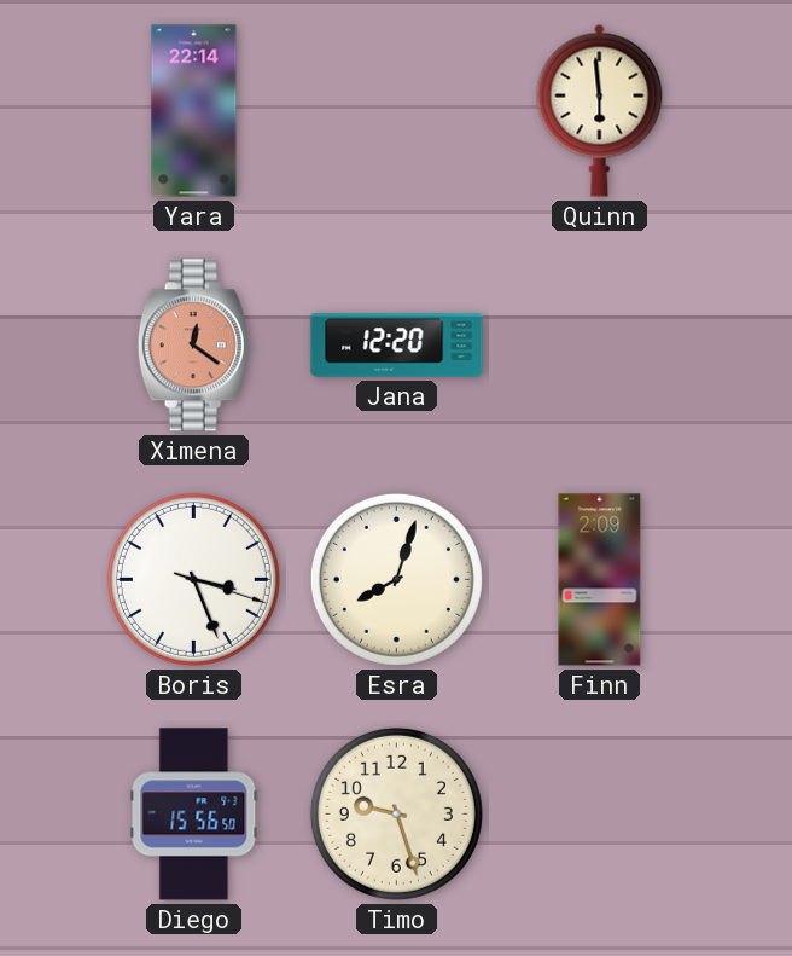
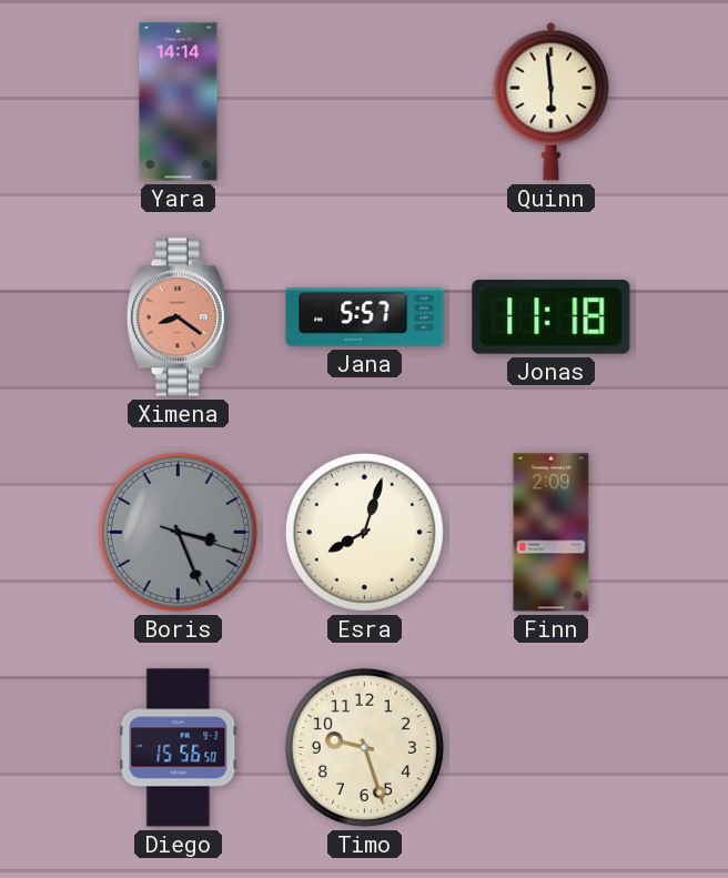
Yara: 22:14 -> 14:14 (179, 102)
Ximena: 12:21 -> 8:21 (178, 317)
Jana: 12:20 -> 5:57 (365, 317)
Jonas: none -> 11:18 (552, 317)
Boris dial: white -> grey (178, 532)
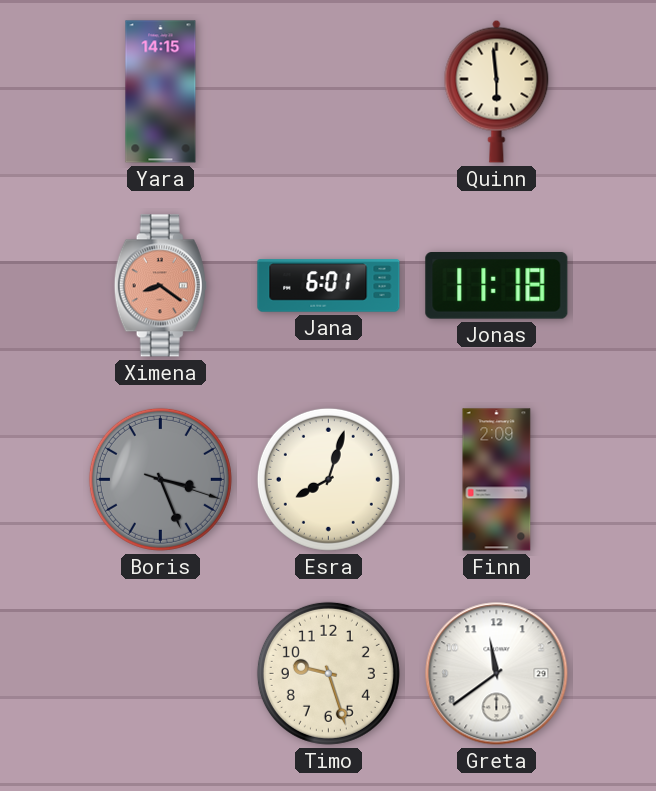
Yara: 14:14 -> 14:15 (161, 92)
Jana: 5:57 -> 6:01 (329, 286)
Diego: 15:56 -> none (179, 748)
Greta: none -> 11:39 (497, 674)
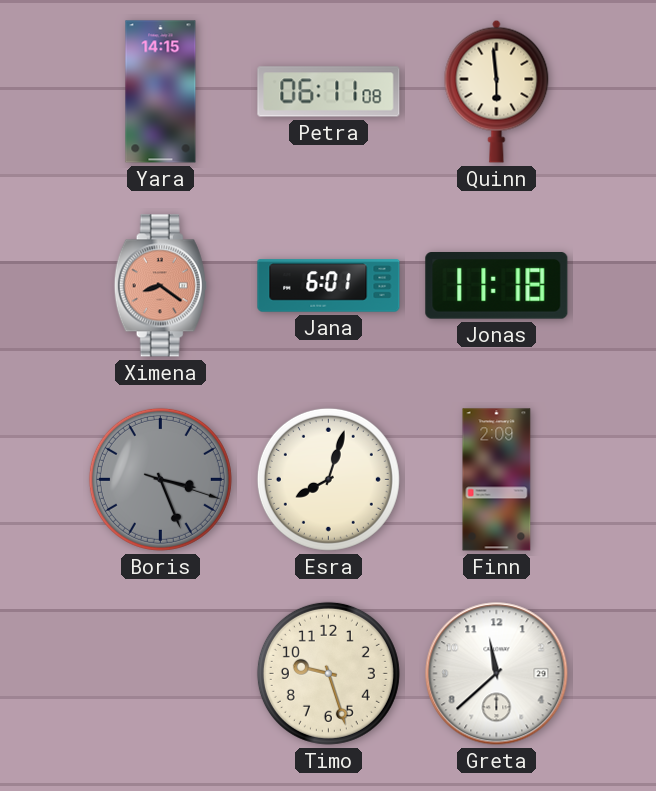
Petra: none -> 06:11 (329, 92)
Greta: 11:39 -> 11:38 (497, 674)
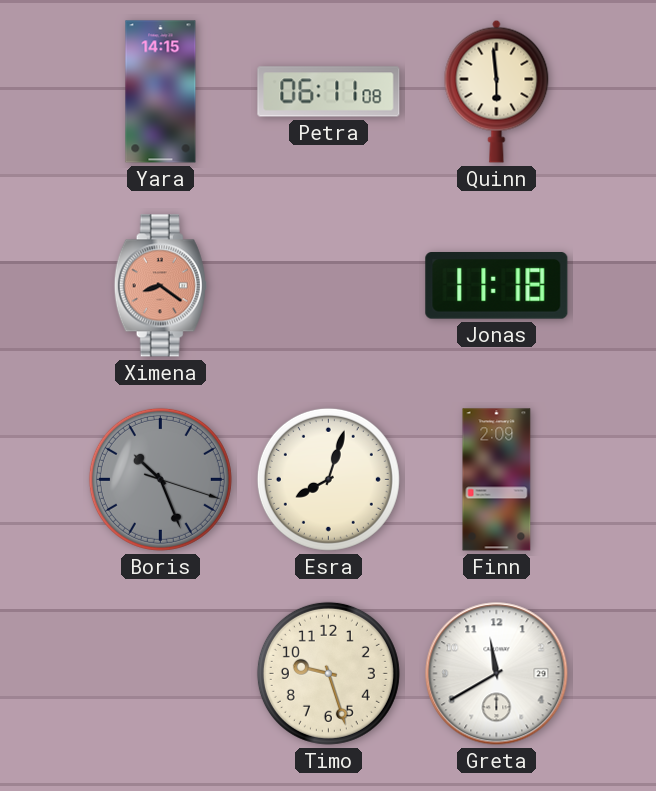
Jana: 6:01 -> none (329, 286)
Boris: 3:26 -> 10:26 (160, 479)
Greta: 11:38 -> 11:40 (497, 674)
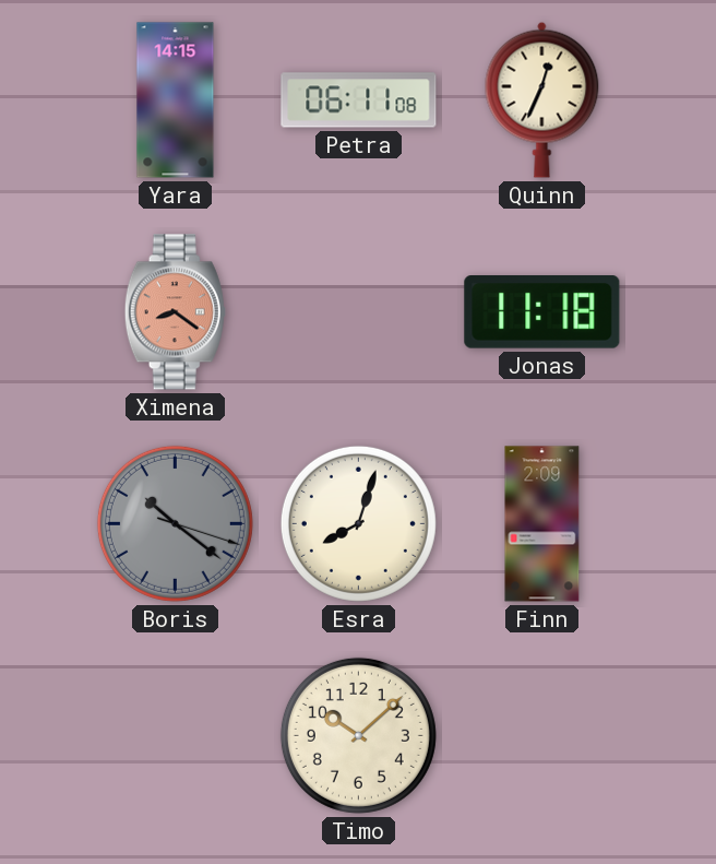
Quinn: 5:59 -> 12:34 (542, 99)
Boris: 10:26 -> 10:21 (175, 523)
Timo: 9:27 -> 10:08 (358, 735)
Greta: 11:40 -> none (497, 674)
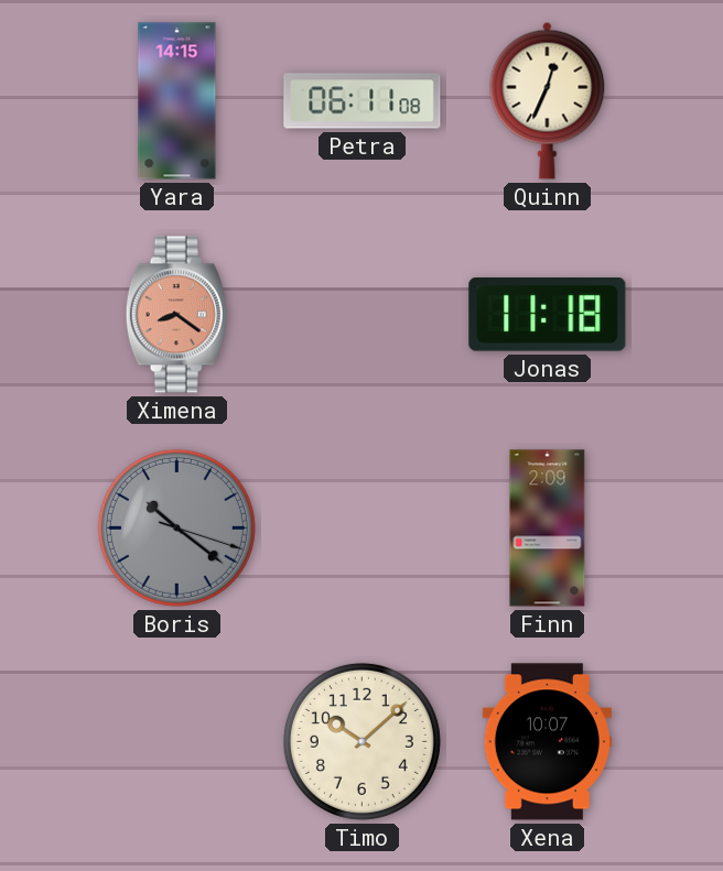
Esra: 8:03 -> none (358, 523)
Xena: none -> 10:07 (547, 742)
